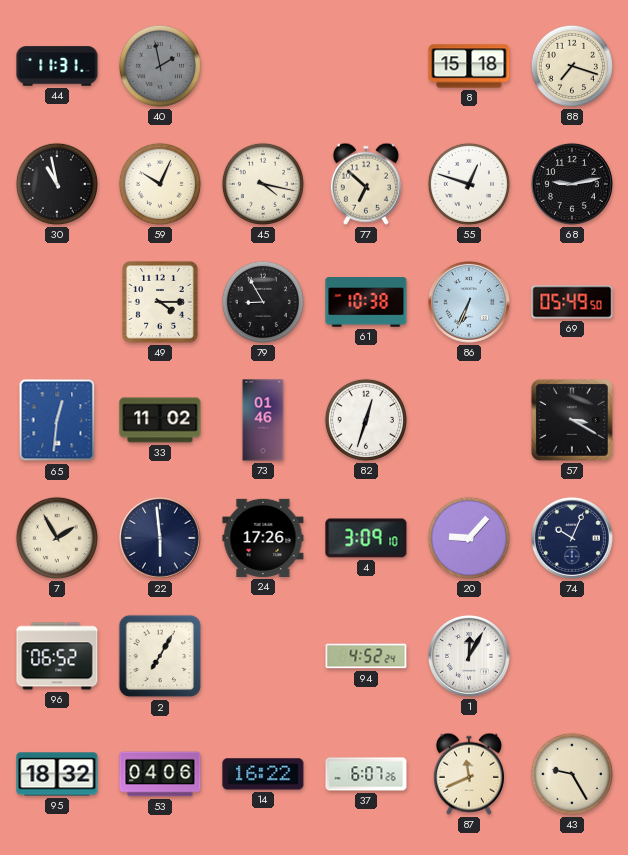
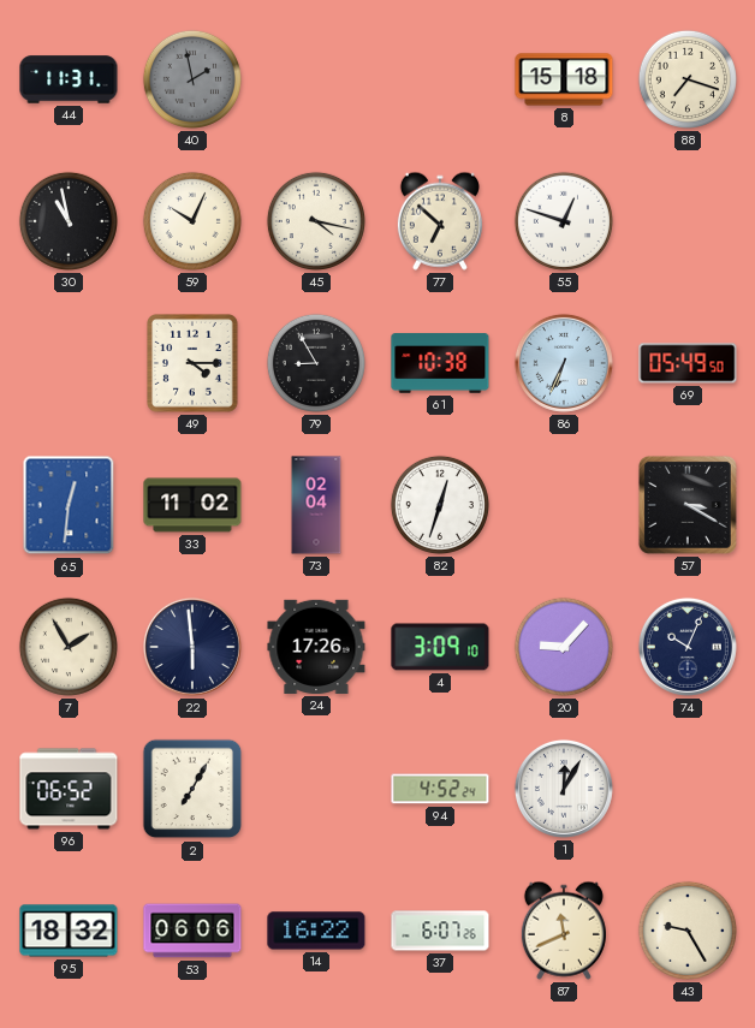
68: 9:13 -> none (572, 184)
73: 01:46 -> 02:04 (316, 505)
53: 04:06 -> 06:06 (192, 931)
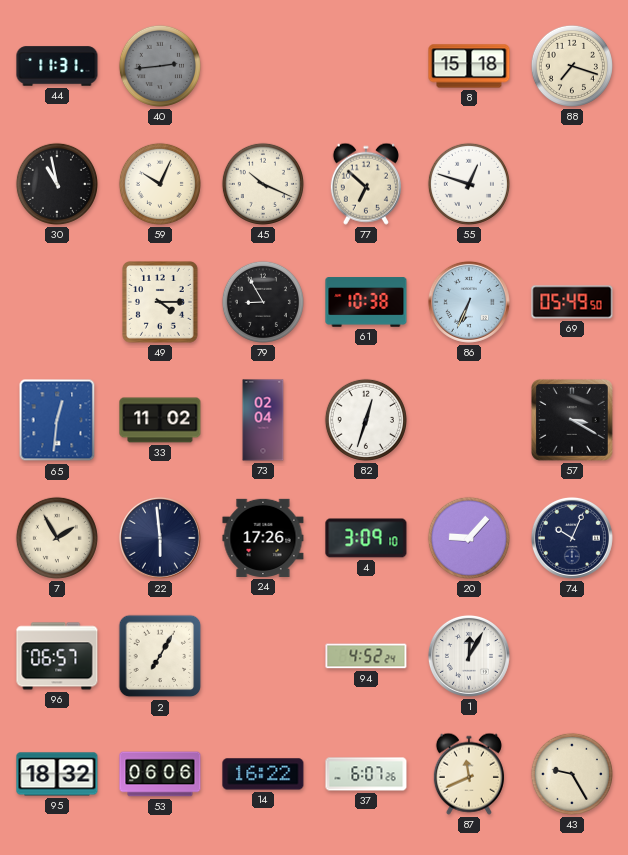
40: 1:58 -> 2:44 (160, 66)
45: 4:17 -> 10:19 (263, 184)
96: 06:52 -> 06:57 (57, 656)
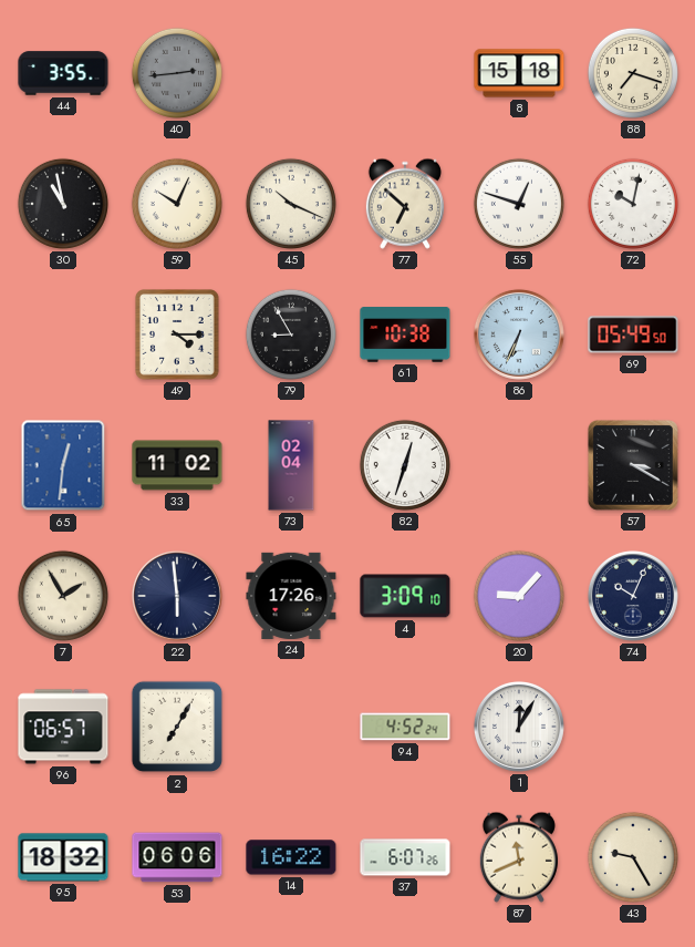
44: 11:31 -> 3:55 (63, 73)
72: none -> 10:02 (633, 204)
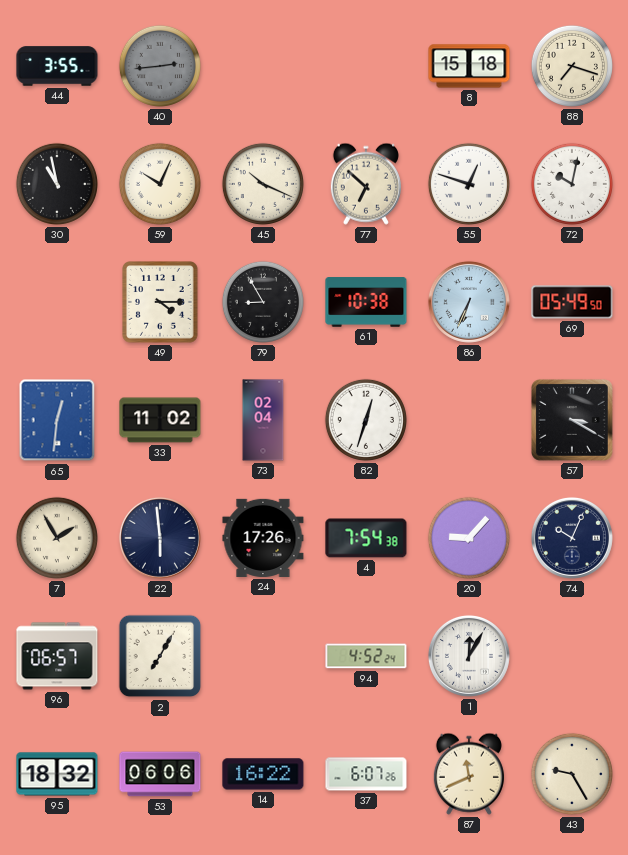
4: 3:09 -> 7:54 (366, 538)
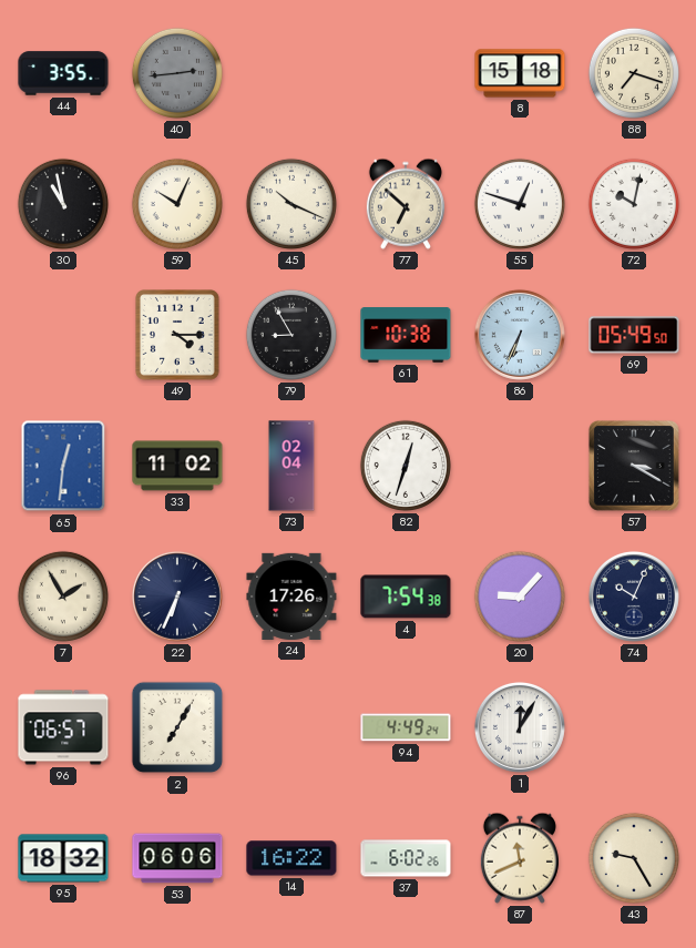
22: 5:59 -> 6:34 (177, 597)
94: 4:52 -> 4:49 (406, 727)
37: 6:07 -> 6:02 (406, 858)
